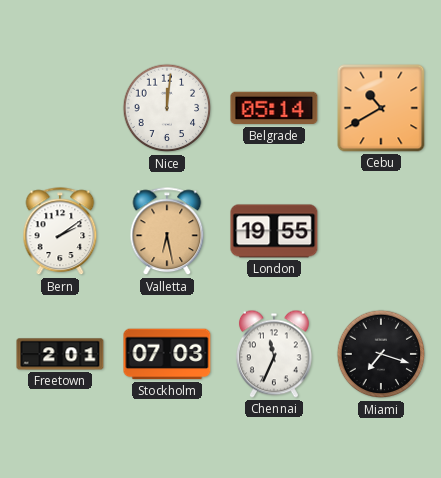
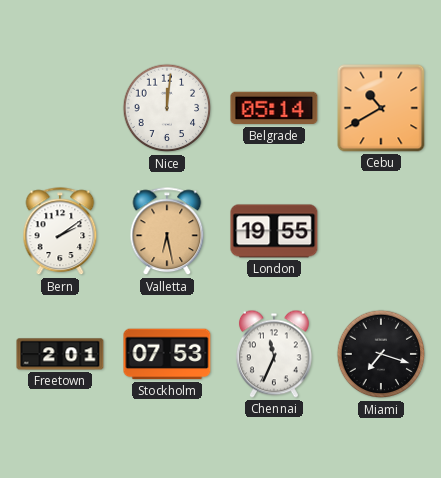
Stockholm: 07:03 -> 07:53 (167, 354)
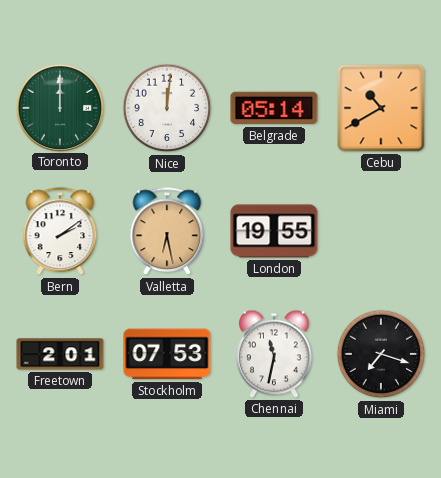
Toronto: none -> 12:00 (59, 107)
Chennai: 11:34 -> 11:32 (274, 354)
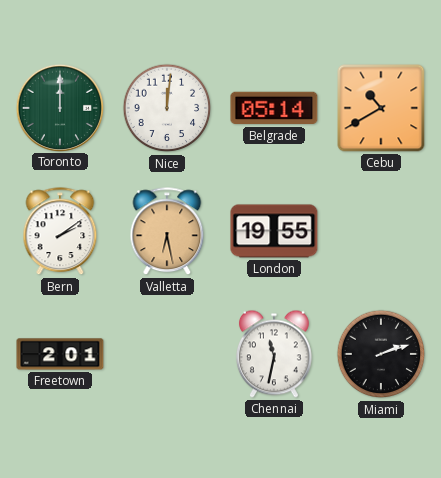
Stockholm: 07:53 -> none (167, 354)
Miami: 7:18 -> 2:12 (381, 354)
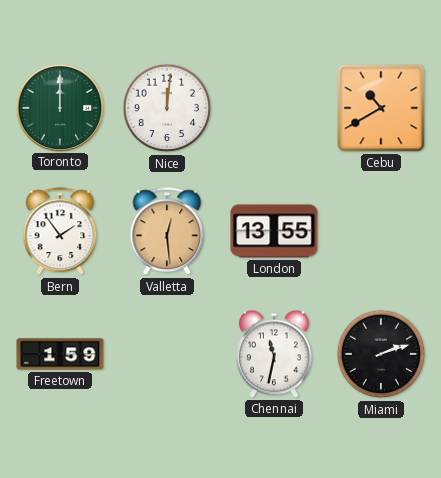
Belgrade: 05:14 -> none (274, 108)
Bern: 2:09 -> 1:54 (60, 232)
Valletta: 6:28 -> 12:29 (167, 232)
London: 19:55 -> 13:55 (274, 231)
Freetown: 2:01 -> 1:59 (60, 354)
